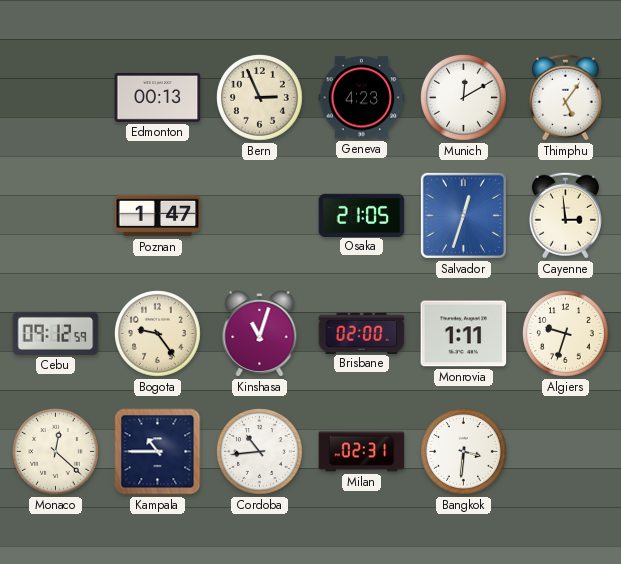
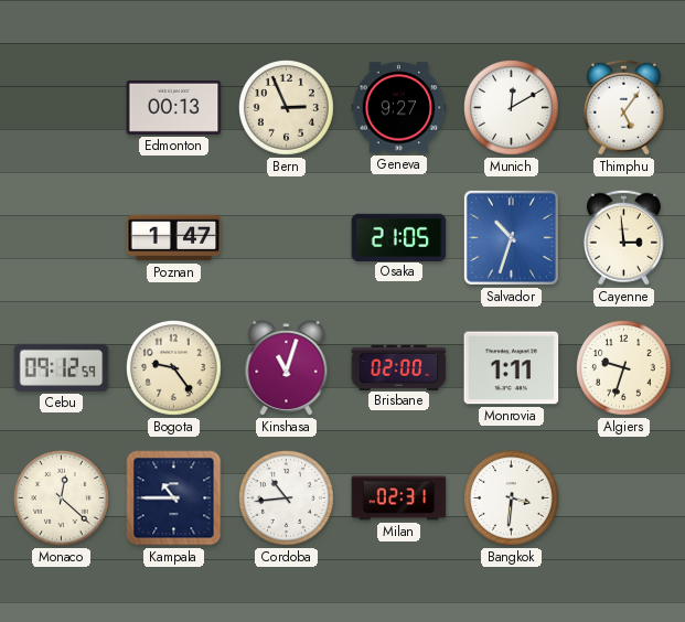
Geneva: 4:23 -> 9:27 (399, 108)
Salvador: 12:33 -> 10:33 (511, 237)
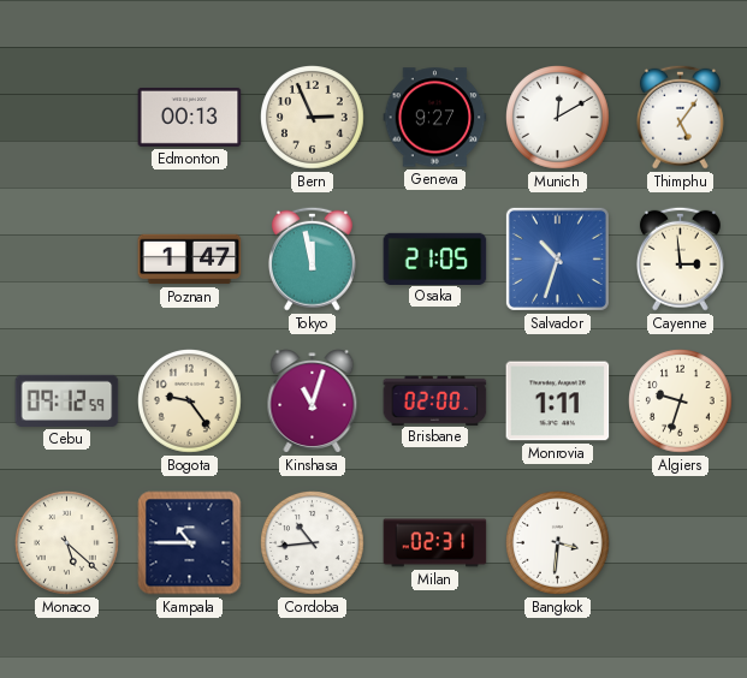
Tokyo: none -> 11:58 (312, 258)
Monaco: 12:22 -> 5:22 (67, 543)
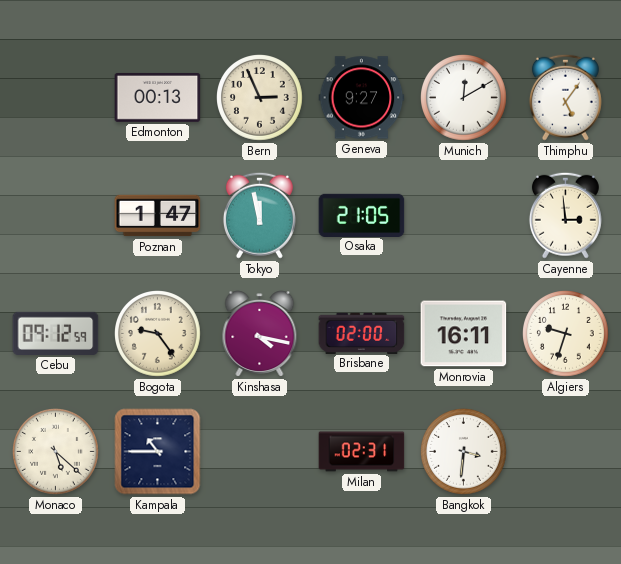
Salvador: 10:33 -> none (557, 258)
Kinshasa: 11:03 -> 4:17 (260, 334)
Monrovia: 1:11 -> 16:11 (464, 334)
Cordoba: 10:44 -> none (313, 543)
